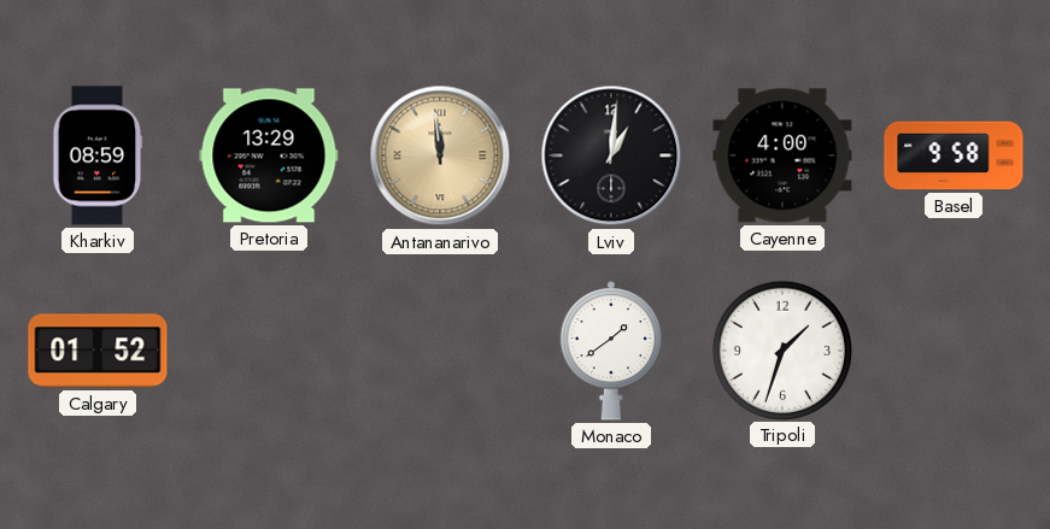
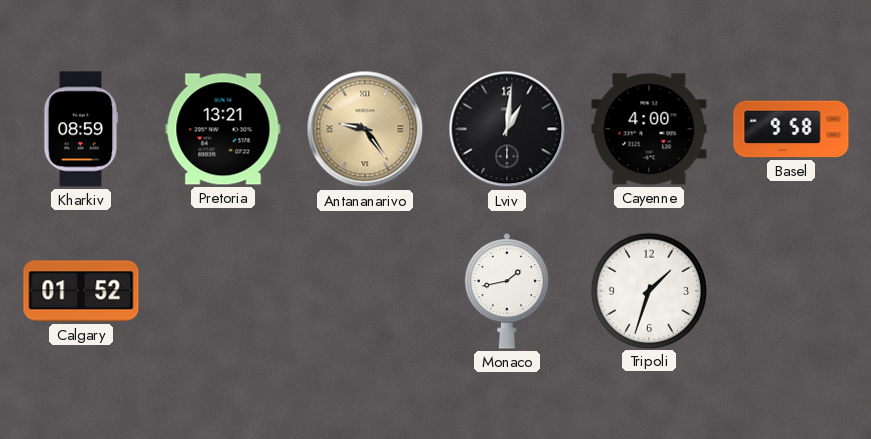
Pretoria: 13:29 -> 13:21 (223, 129)
Antananarivo: 11:59 -> 9:24 (365, 129)
Monaco: 1:39 -> 1:43 (507, 291)
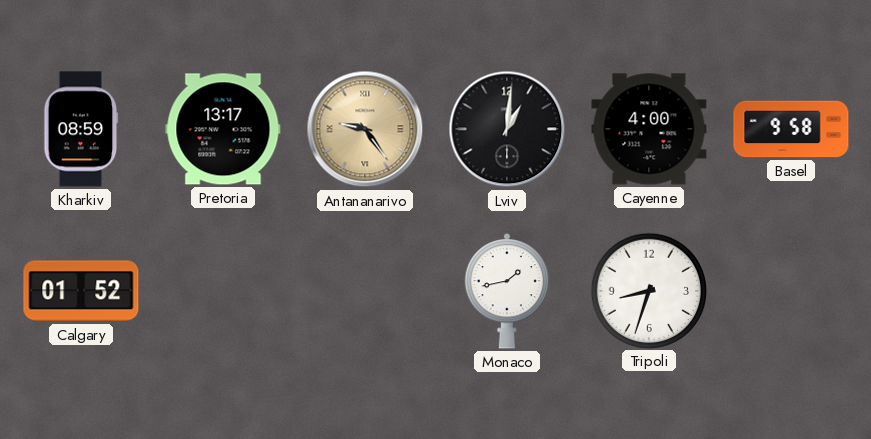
Pretoria: 13:21 -> 13:17 (223, 129)
Tripoli: 1:33 -> 8:33 (648, 290)
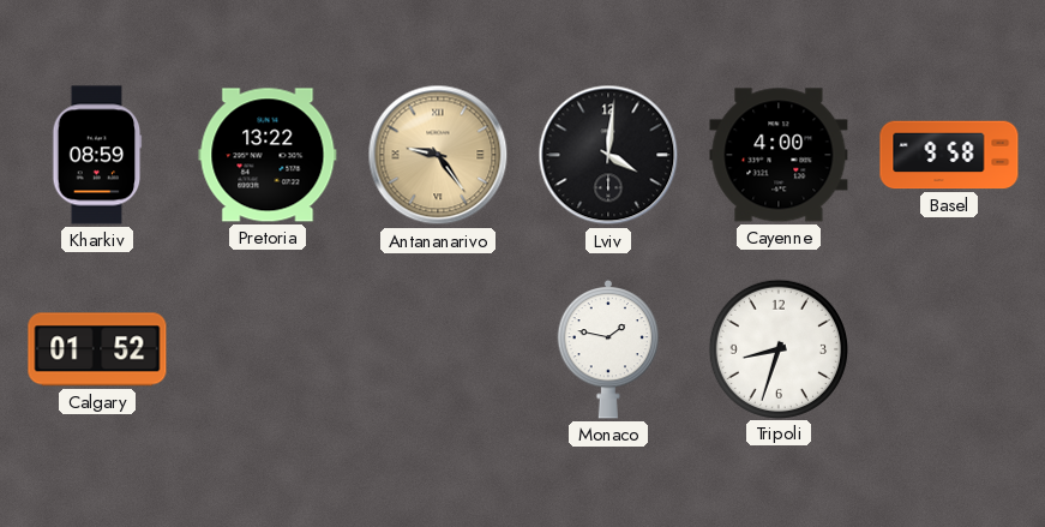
Pretoria: 13:17 -> 13:22 (268, 155)
Lviv: 1:01 -> 4:01 (608, 155)
Monaco: 1:43 -> 1:47 (608, 349)
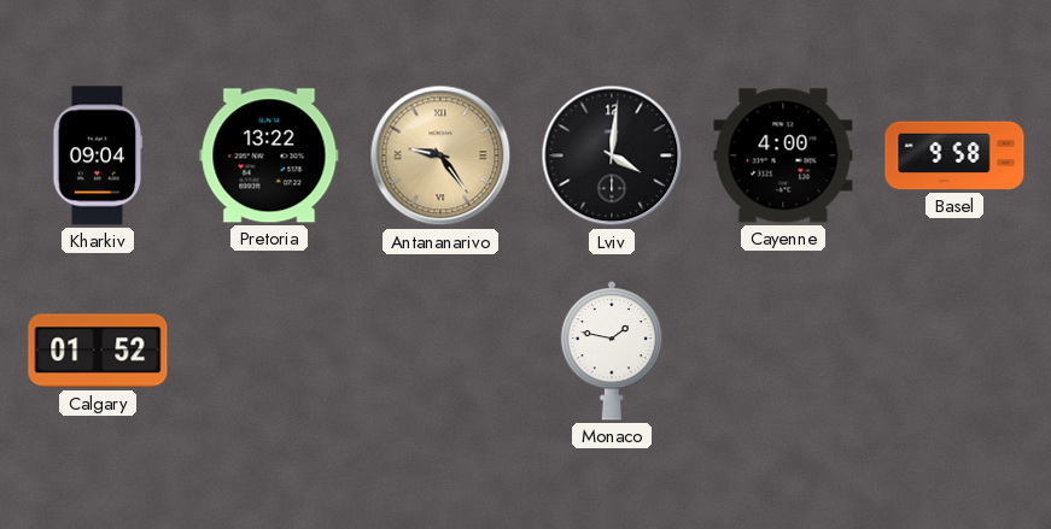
Kharkiv: 08:59 -> 09:04 (98, 155)
Tripoli: 8:33 -> none (777, 348)
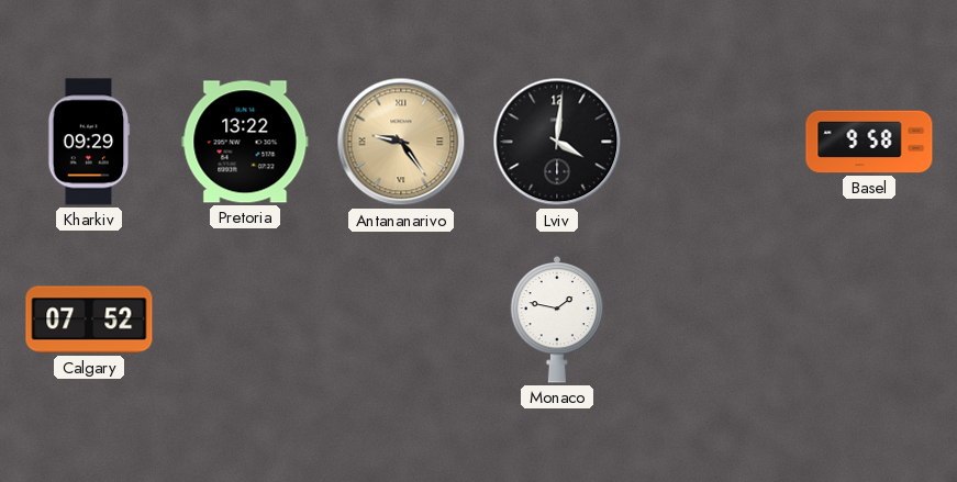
Kharkiv: 09:04 -> 09:29 (89, 142)
Cayenne: 4:00 -> none (783, 155)
Calgary: 01:52 -> 07:52 (89, 320)
